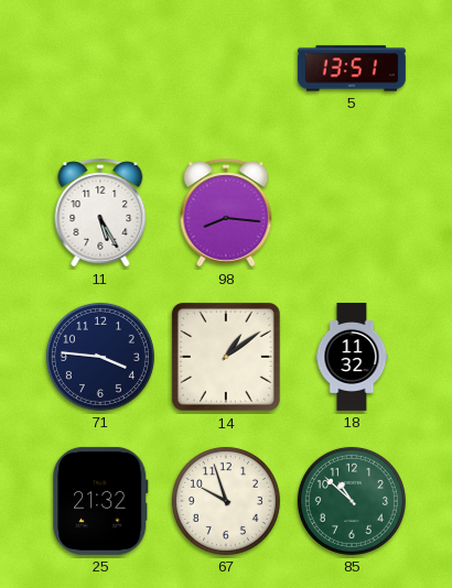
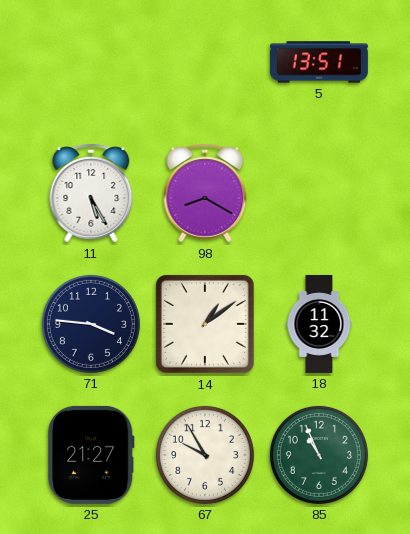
98: 8:16 -> 8:20 (205, 193)
25: 21:32 -> 21:27 (91, 455)
67: 9:57 -> 9:55 (205, 455)
85: 10:52 -> 10:56 (319, 455)
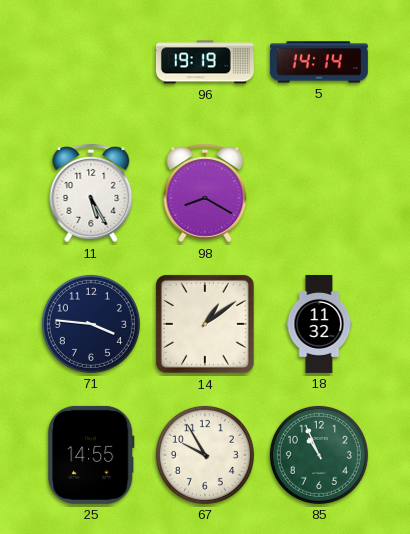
96: none -> 19:19 (205, 62)
5: 13:51 -> 14:14 (319, 62)
25: 21:27 -> 14:55 (91, 455)
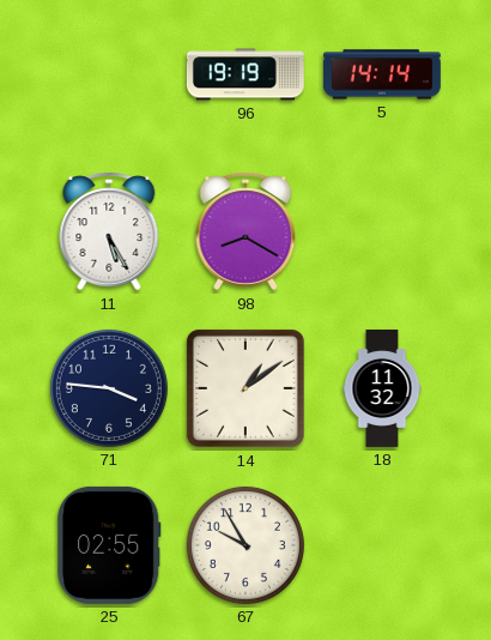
25: 14:55 -> 02:55 (109, 545)
85: 10:56 -> none (319, 455)
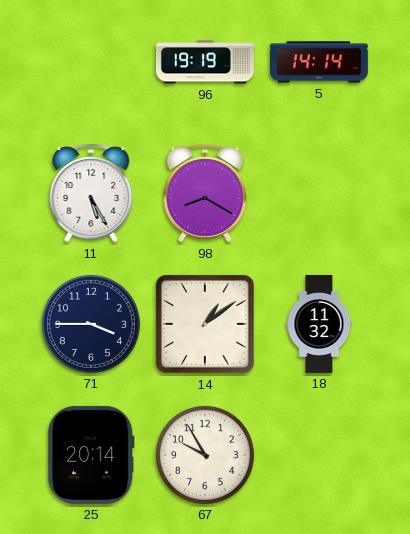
71: 3:46 -> 3:45 (91, 324)
25: 02:55 -> 20:14 (91, 455)
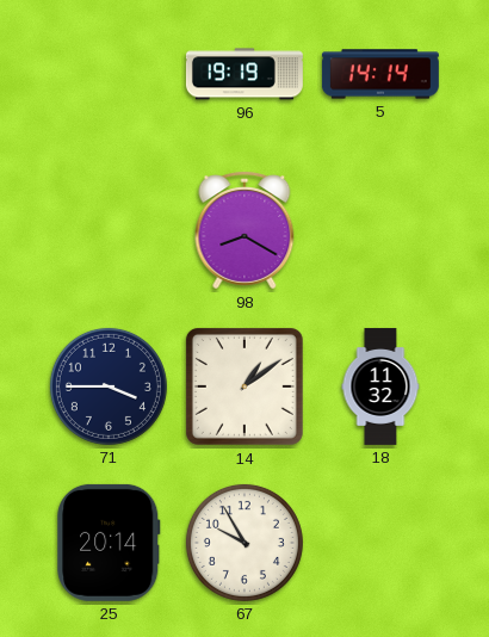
11: 5:25 -> none (91, 193)
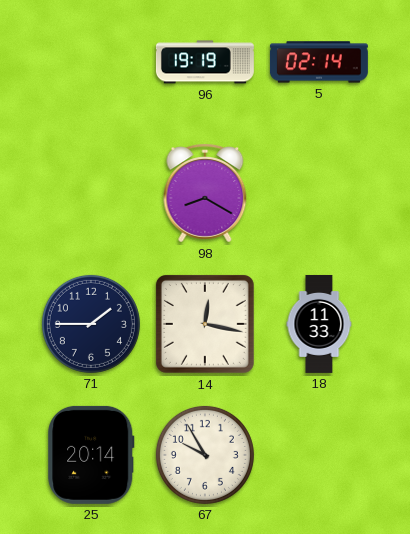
5: 14:14 -> 02:14 (319, 62)
71: 3:45 -> 1:45 (91, 324)
14: 1:09 -> 12:17 (205, 324)
18: 11:32 -> 11:33 (319, 324)
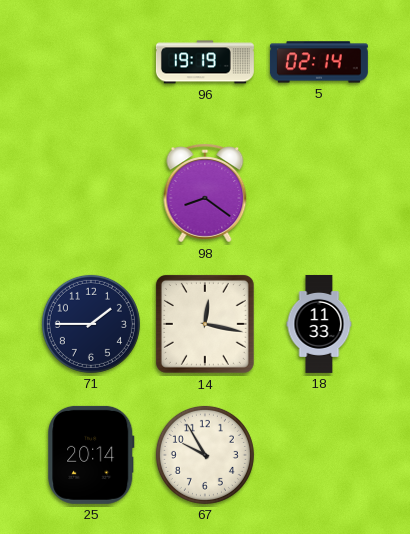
98: 8:20 -> 8:21 (205, 193)
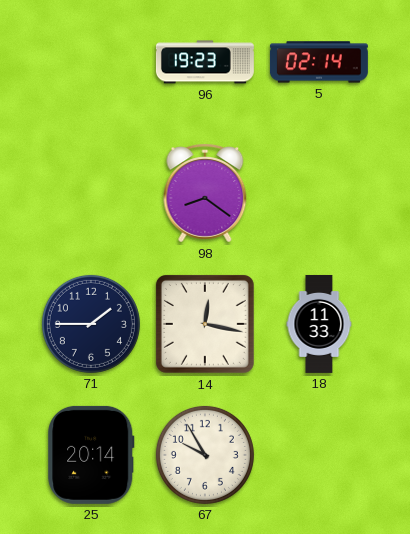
96: 19:19 -> 19:23 (205, 62)
